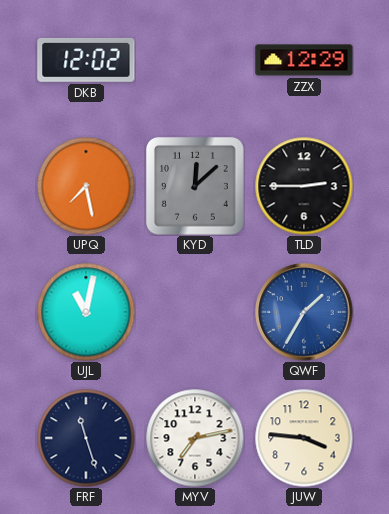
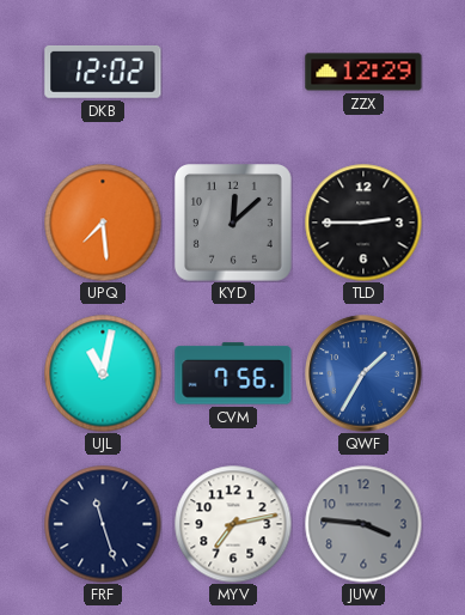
UPQ: 7:28 -> 7:29 (103, 223)
CVM: none -> 7:56 (233, 373)
JUW dial: cream -> grey (363, 524)
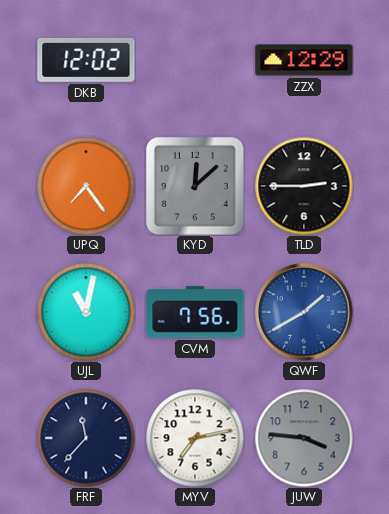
UPQ: 7:29 -> 7:24 (86, 186)
QWF: 1:35 -> 1:40 (304, 312)
FRF: 11:27 -> 11:37 (86, 438)
